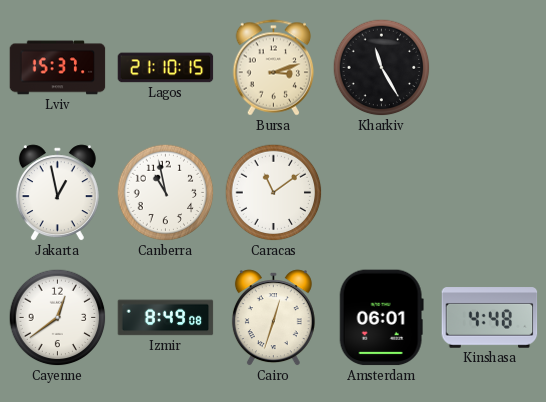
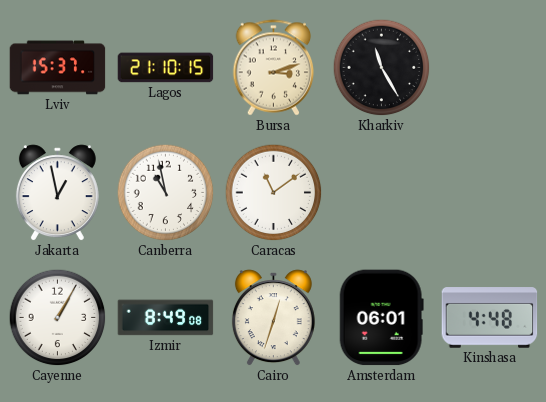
Cayenne: 12:39 -> 1:05 (58, 318)
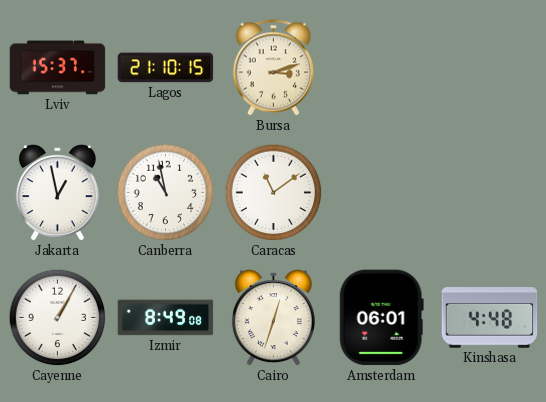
Kharkiv: 11:25 -> none (382, 68)
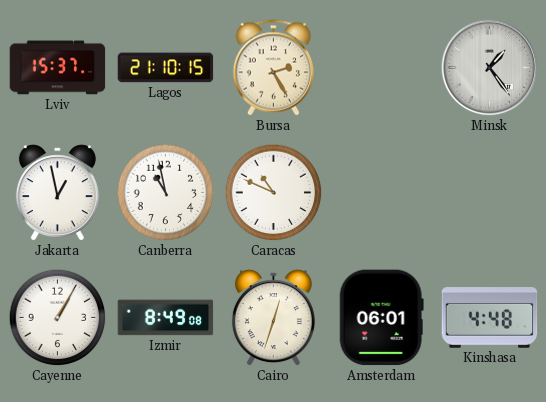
Bursa: 3:12 -> 2:25 (274, 68)
Minsk: none -> 1:24 (490, 68)
Caracas: 11:09 -> 10:49 (274, 193)
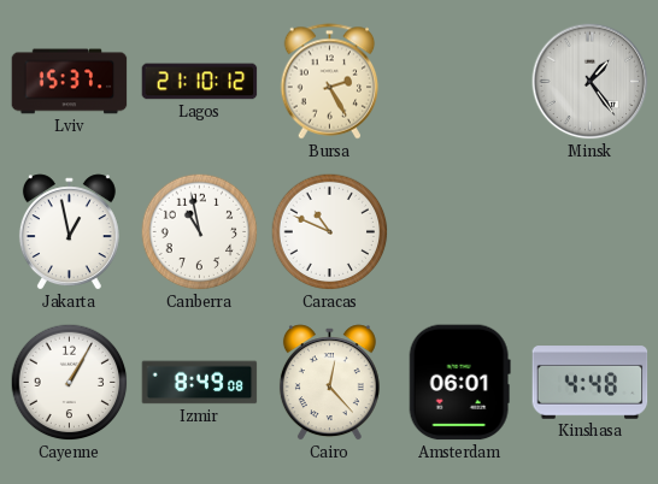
Lagos: 21:10:15 -> 21:10:12 (200, 82)
Cairo: 12:33 -> 12:23 (329, 383)
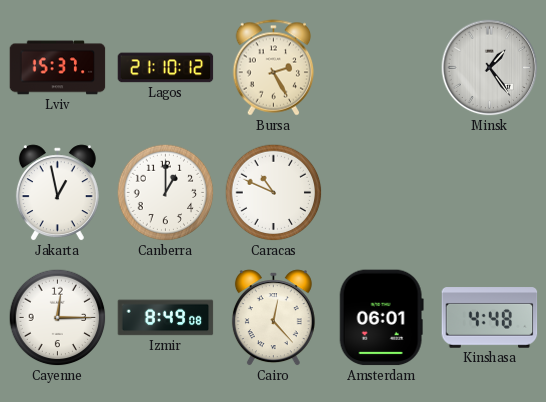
Canberra: 10:58 -> 1:00 (166, 193)
Cayenne: 1:05 -> 12:15 (58, 318)
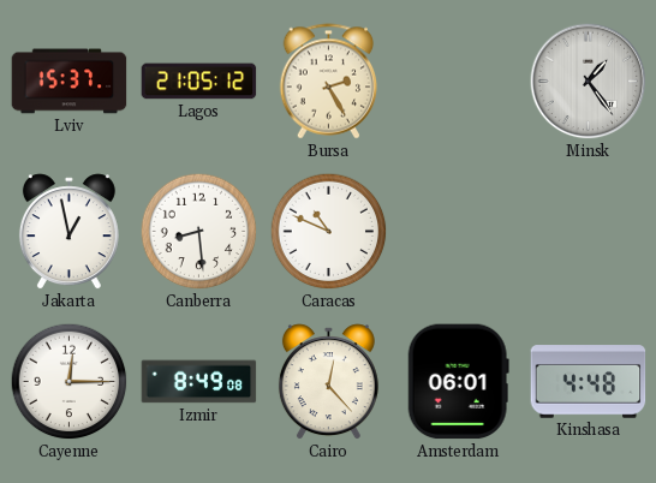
Lagos: 21:10 -> 21:05 (199, 82)
Canberra: 1:00 -> 8:29 (199, 232)
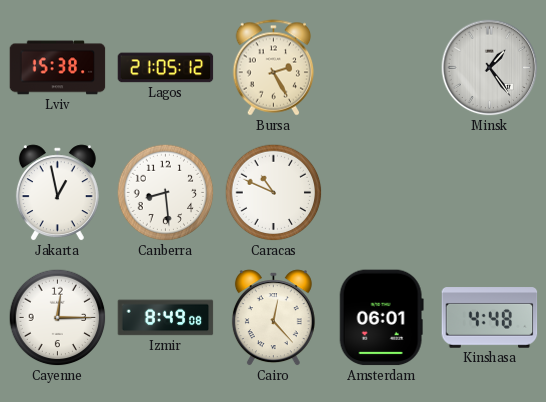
Lviv: 15:37 -> 15:38 (58, 68)
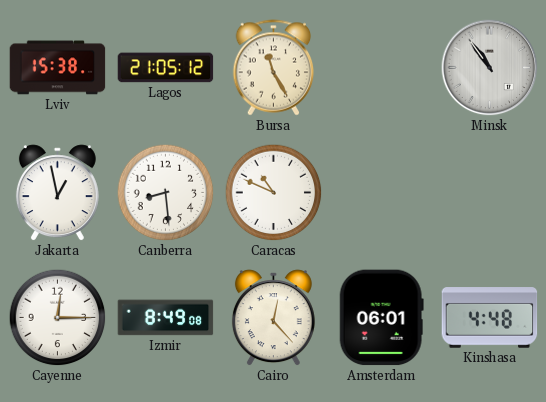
Bursa: 2:25 -> 11:25 (274, 68)
Minsk: 1:24 -> 10:54 (490, 68)
